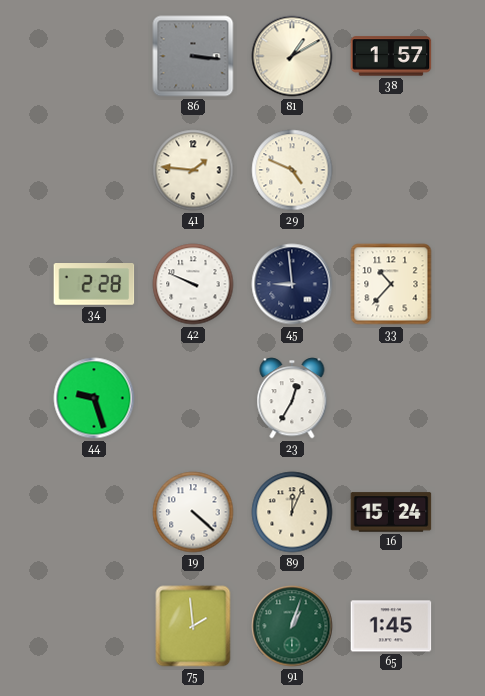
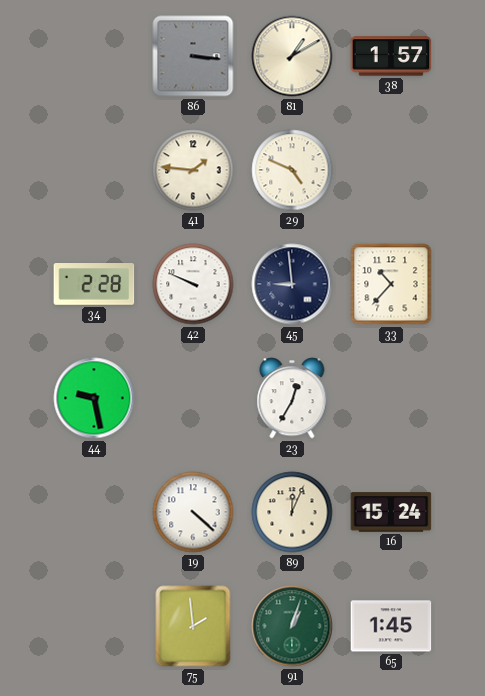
44: 9:27 -> 9:28 (94, 398)
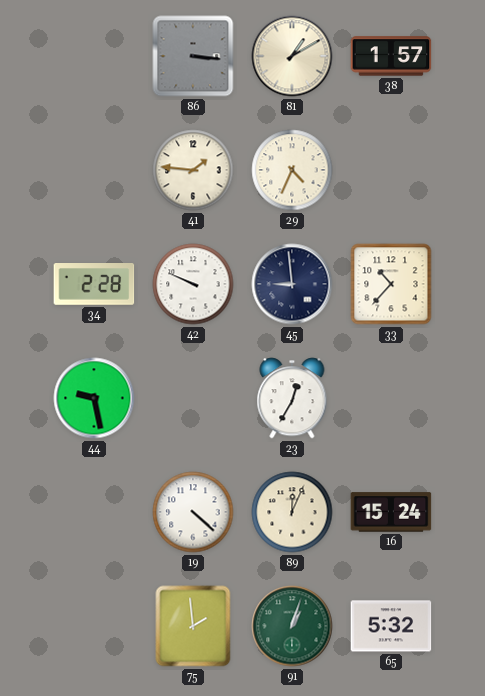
29: 4:49 -> 4:34 (292, 170)
65: 1:45 -> 5:32 (391, 626)
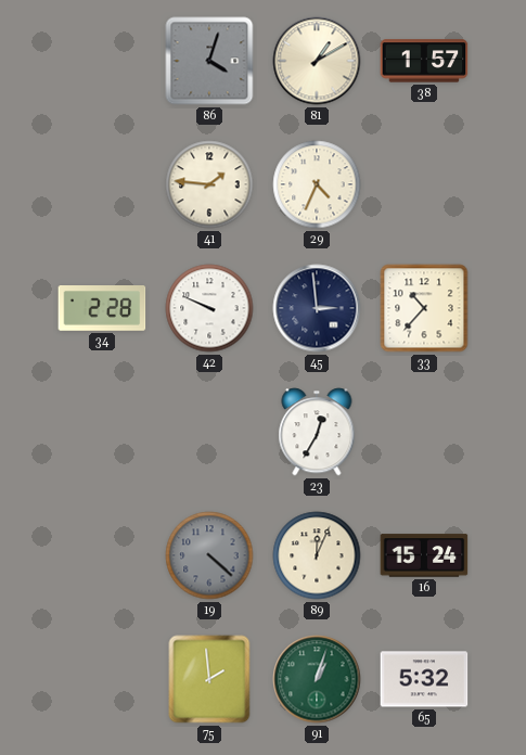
86: 3:16 -> 4:03 (209, 61)
45: 8:59 -> 2:59 (317, 308)
44: 9:28 -> none (94, 398)
19 dial: white -> grey (209, 555)
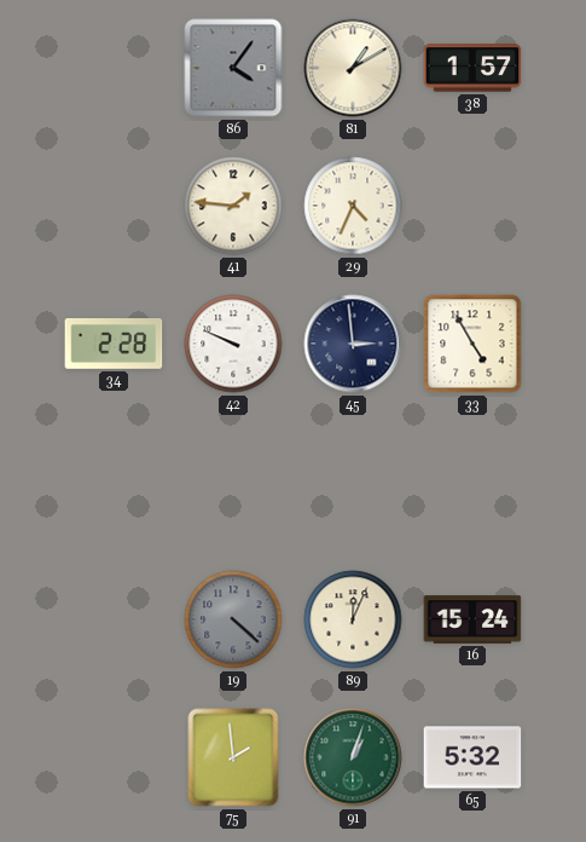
86: 4:03 -> 4:06 (233, 68)
33: 10:37 -> 4:55 (472, 344)
23: 12:35 -> none (317, 432)
